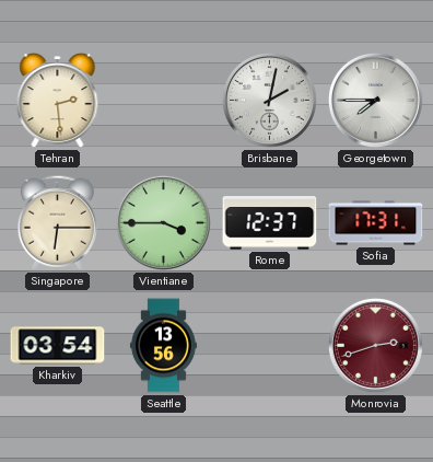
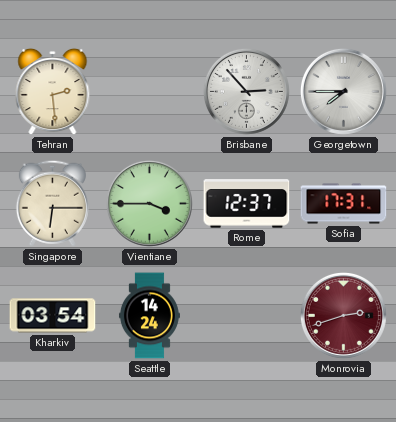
Brisbane: 2:02 -> 2:53 (246, 91)
Seattle: 13:56 -> 14:24 (149, 316)
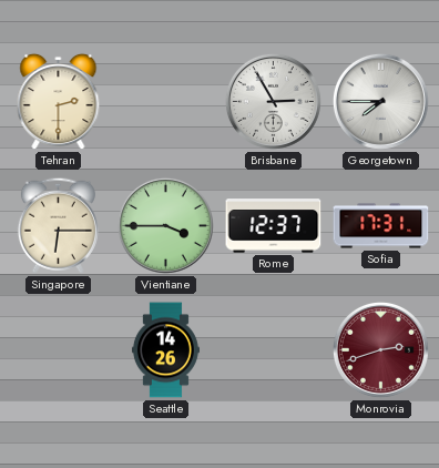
Tehran: 2:29 -> 2:30 (59, 102)
Brisbane: 2:53 -> 2:55 (273, 101)
Kharkiv: 03:54 -> none (53, 316)
Seattle: 14:24 -> 14:26 (165, 350)
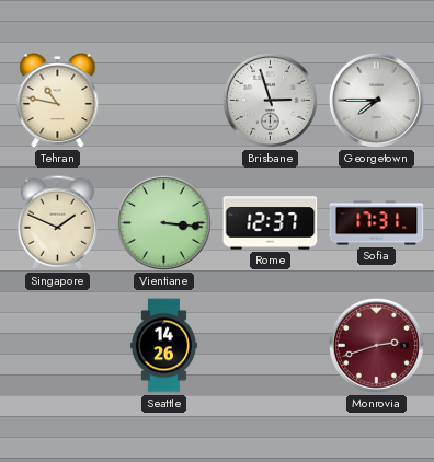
Tehran: 2:30 -> 10:47 (58, 101)
Brisbane: 2:55 -> 2:57 (270, 100)
Singapore: 6:15 -> 1:49 (57, 222)
Vientiane: 3:45 -> 3:16 (163, 222)
